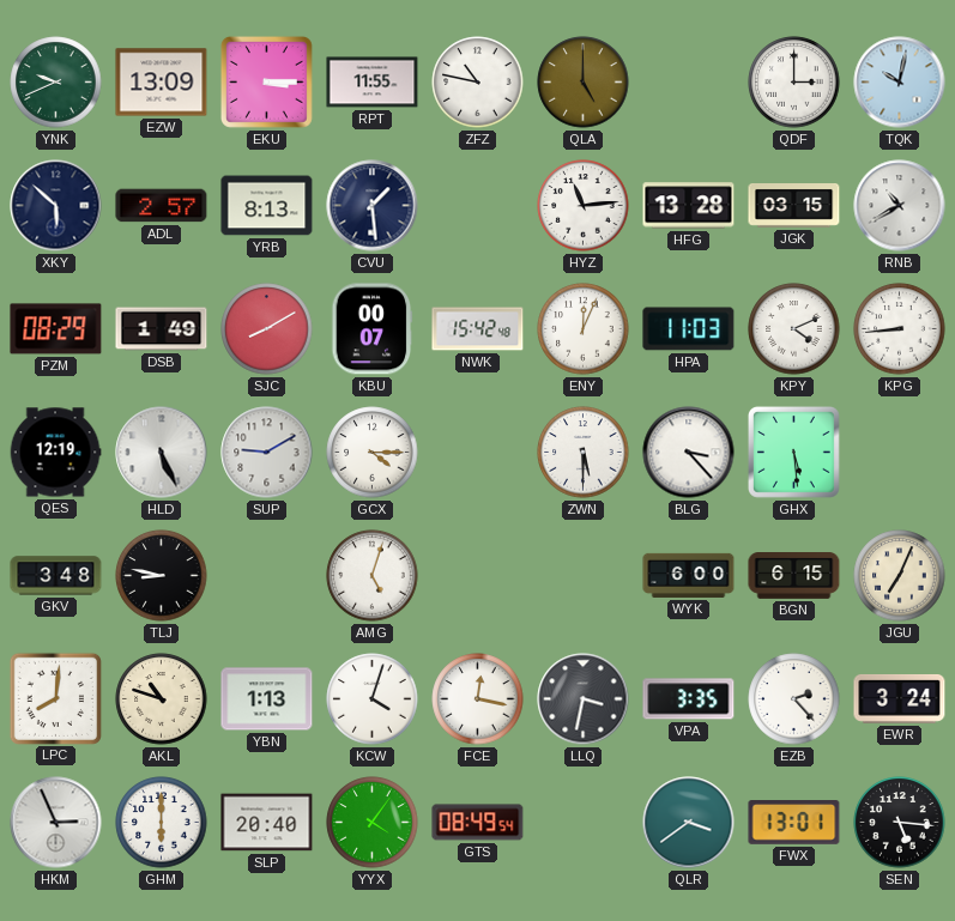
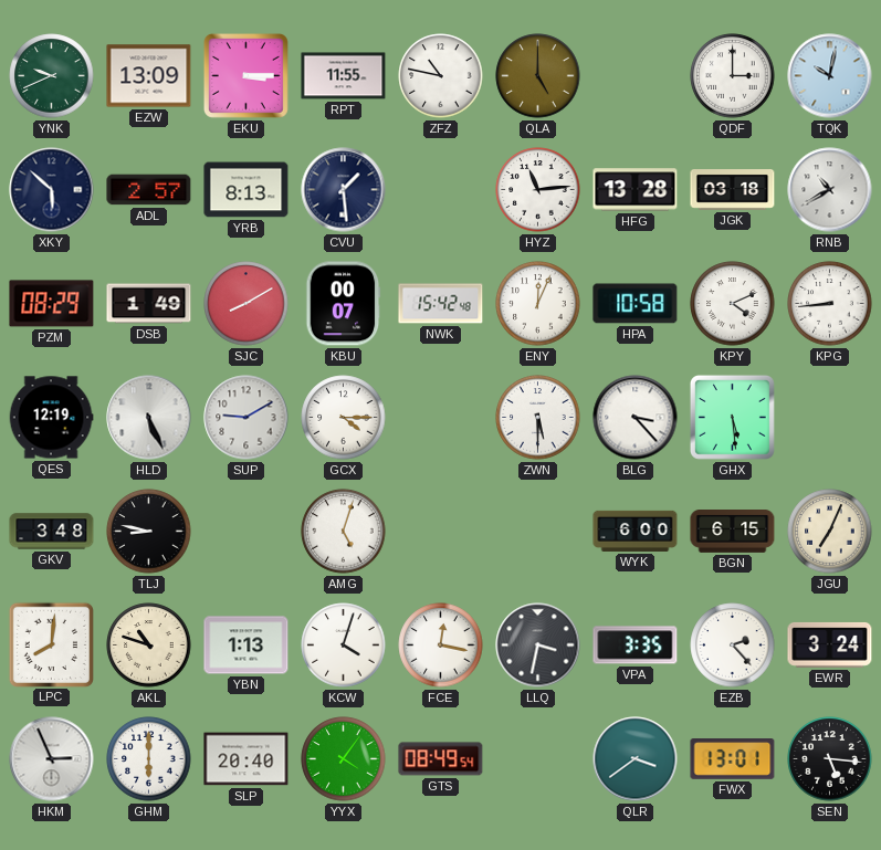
JGK: 03:15 -> 03:18 (733, 190)
HPA: 11:03 -> 10:58 (636, 304)
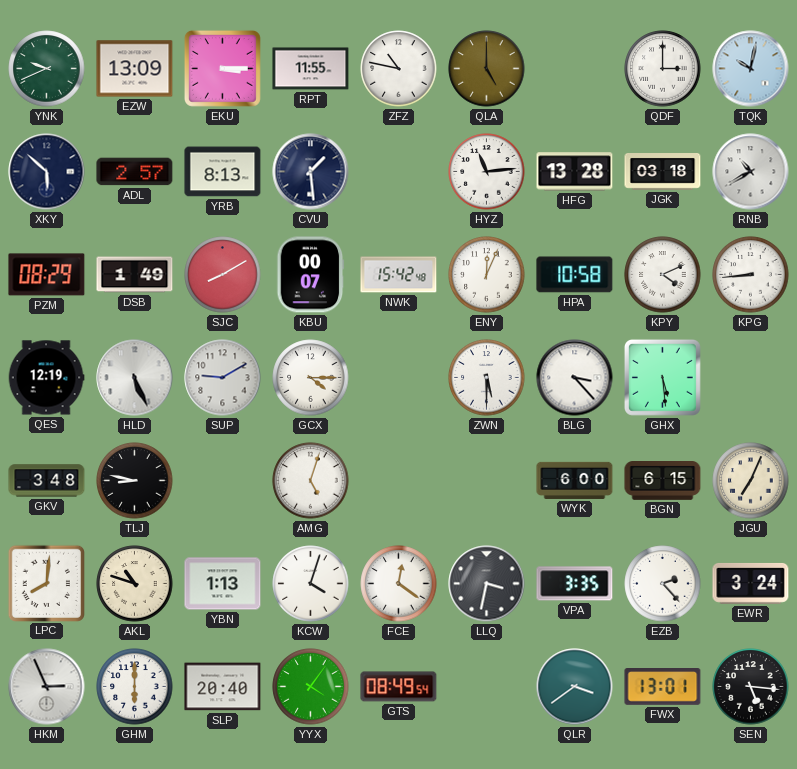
FCE: 12:17 -> 12:21 (399, 584)
